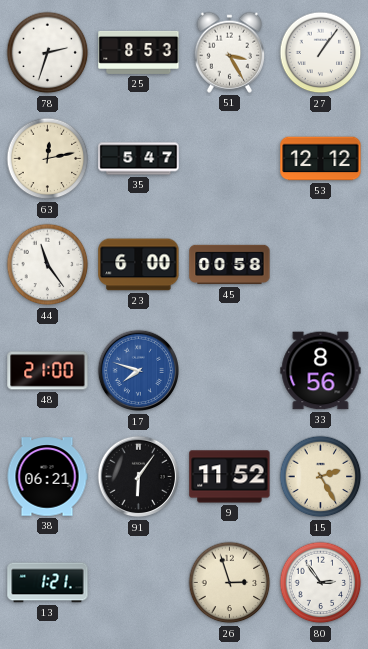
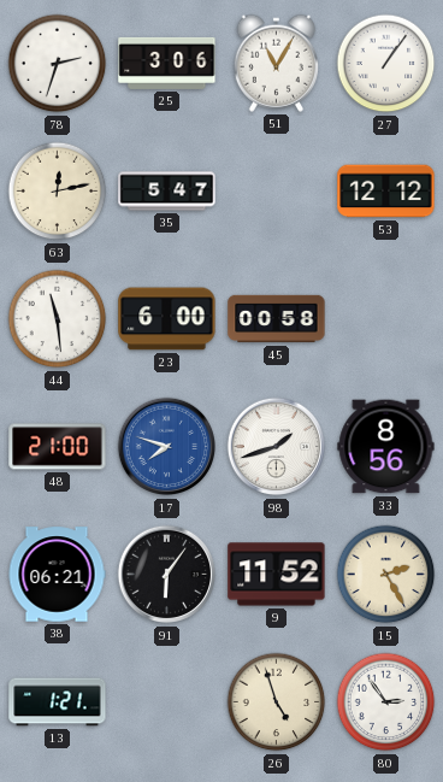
25: 8:53 -> 3:06 (167, 63)
51: 3:25 -> 11:05 (276, 63)
44: 11:24 -> 11:29 (58, 319)
98: none -> 1:42 (277, 447)
26: 2:57 -> 4:57 (277, 702)
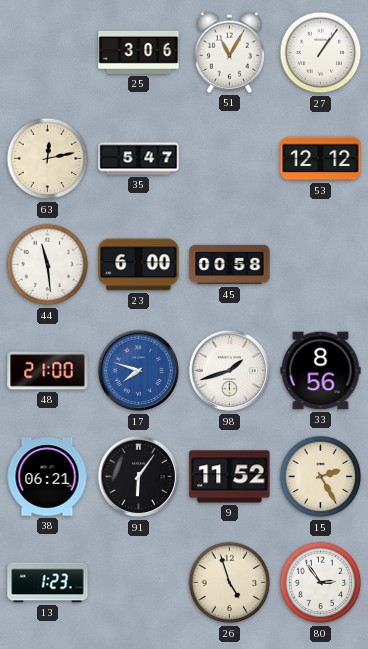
78: 2:33 -> none (58, 64)
13: 1:21 -> 1:23 (48, 583)
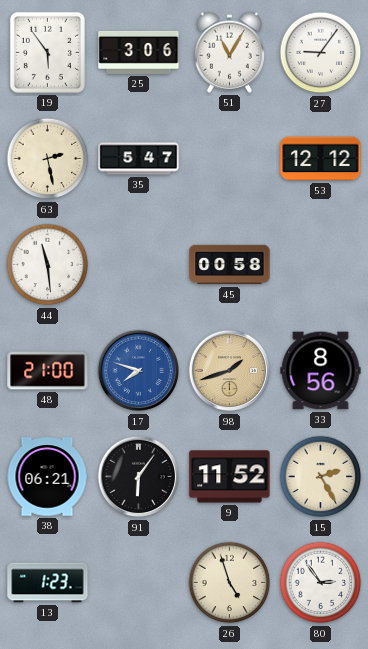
19: none -> 5:54 (47, 52)
27: 1:06 -> 9:06 (321, 53)
63: 12:13 -> 2:28 (48, 159)
23: 6:00 -> none (139, 265)
98 dial: white -> champagne (230, 371)
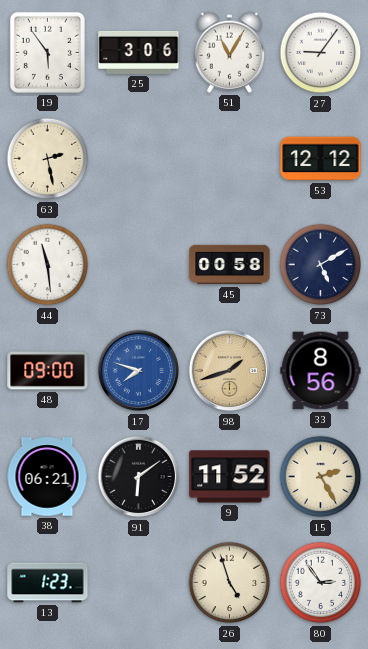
35: 5:47 -> none (139, 159)
73: none -> 5:10 (321, 265)
48: 21:00 -> 09:00 (48, 371)
91: 6:06 -> 6:09 (139, 477)
